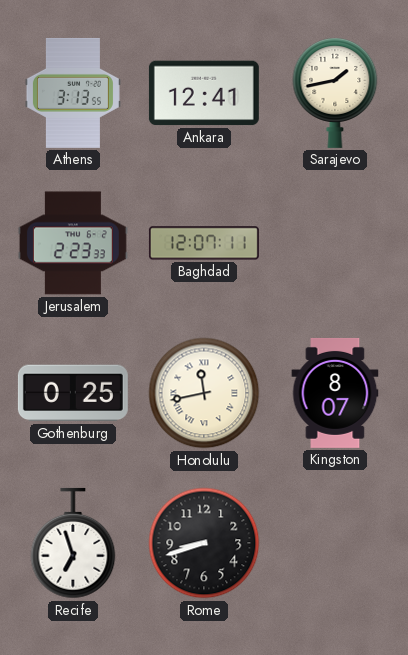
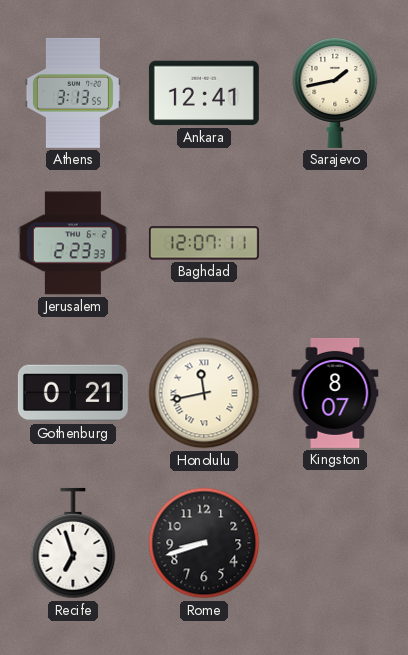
Gothenburg: 0:25 -> 0:21 (73, 393)
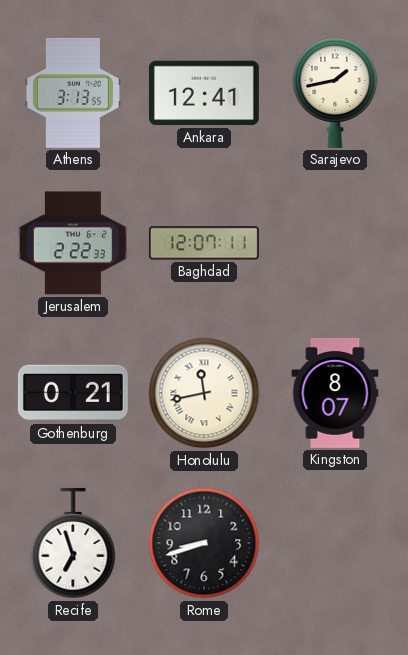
Jerusalem: 2:23 -> 2:22 (73, 243)
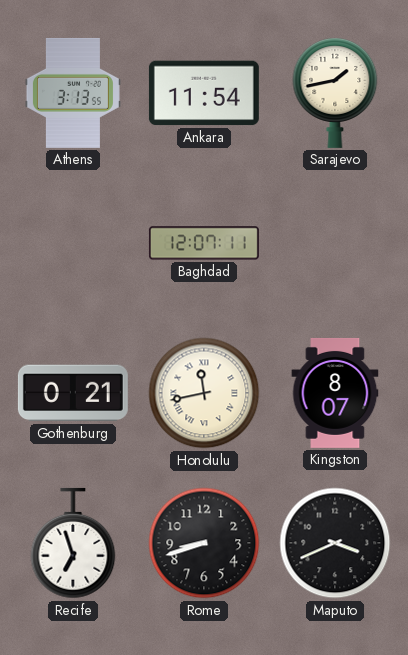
Ankara: 12:41 -> 11:54 (204, 93)
Jerusalem: 2:22 -> none (73, 243)
Maputo: none -> 3:41 (335, 543)
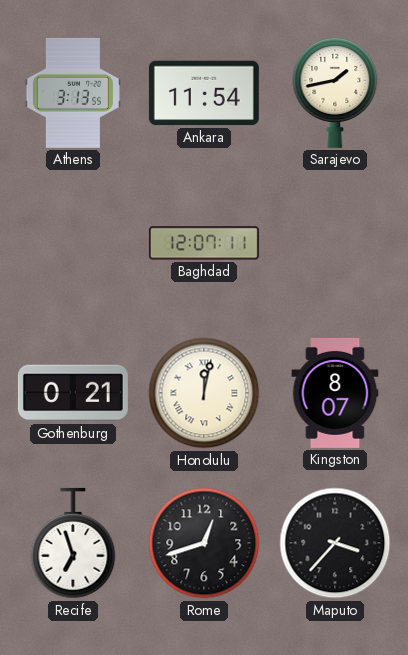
Honolulu: 11:43 -> 12:02 (204, 393)
Rome: 8:42 -> 12:42 (204, 543)
Maputo: 3:41 -> 3:37 (335, 543)
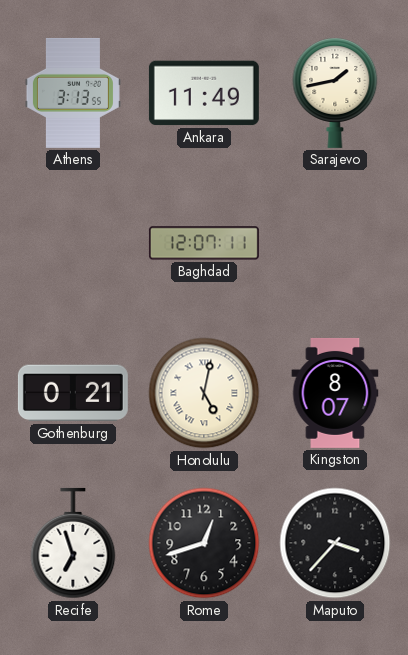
Ankara: 11:54 -> 11:49 (204, 93)
Honolulu: 12:02 -> 5:02 (204, 393)
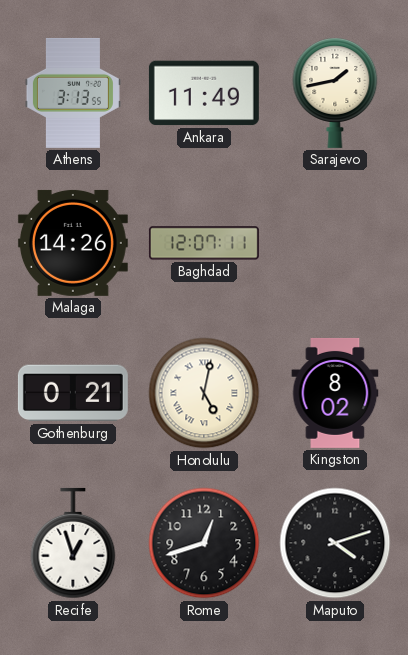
Malaga: none -> 14:26 (73, 243)
Kingston: 8:07 -> 8:02 (335, 393)
Recife: 6:57 -> 12:57 (73, 543)
Maputo: 3:37 -> 4:12 (335, 543)
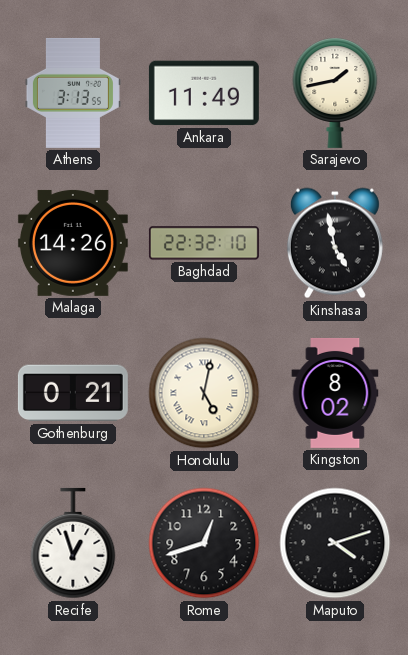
Baghdad: 12:07 -> 22:32 (204, 243)
Kinshasa: none -> 4:58 (335, 243)
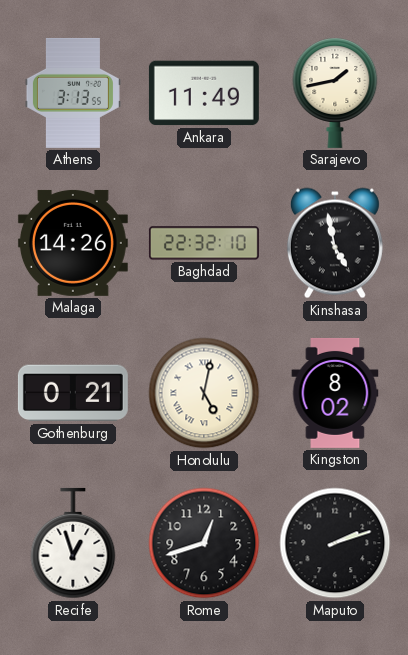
Maputo: 4:12 -> 2:12 (335, 543)
